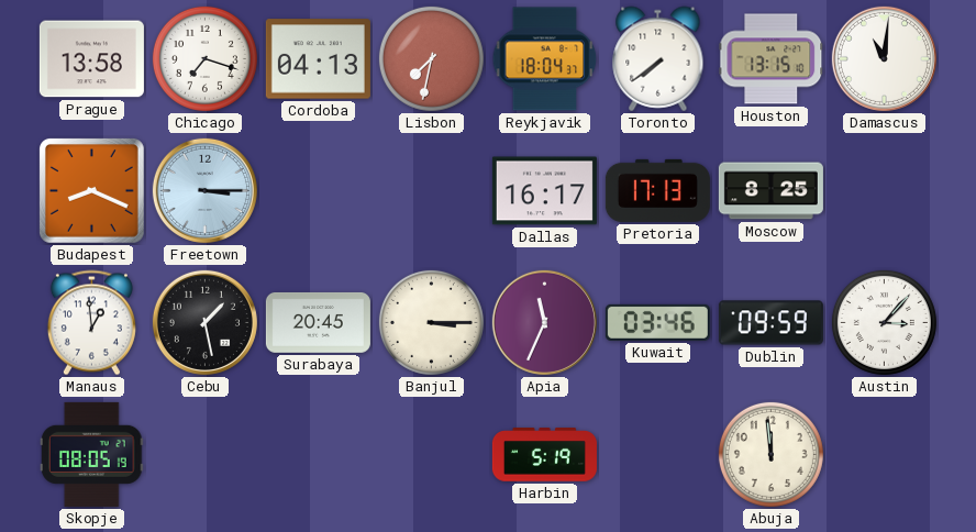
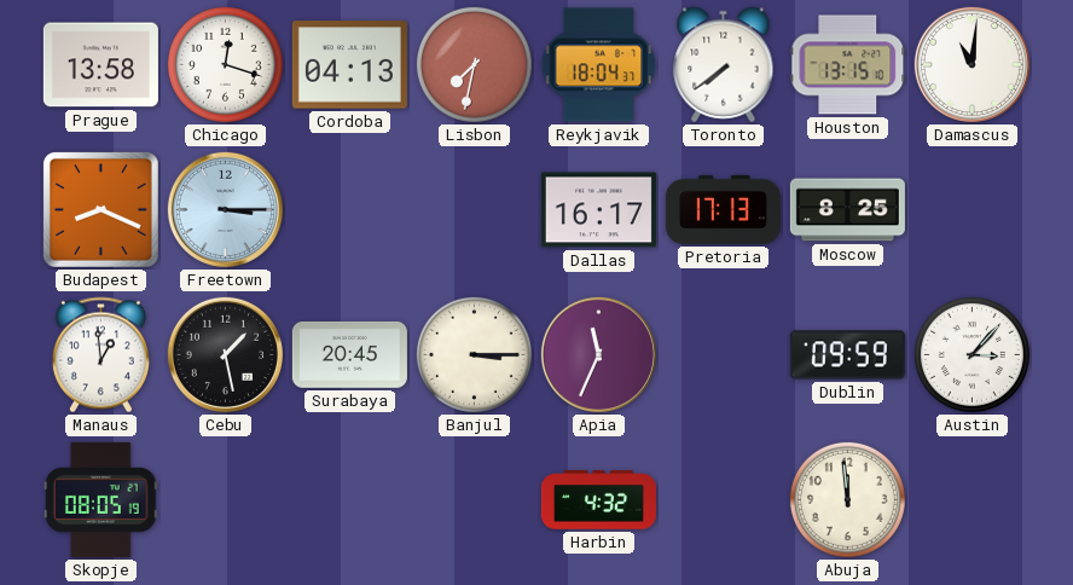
Chicago: 7:18 -> 12:18 (225, 64)
Kuwait: 03:46 -> none (657, 322)
Harbin: 5:19 -> 4:32 (598, 500)
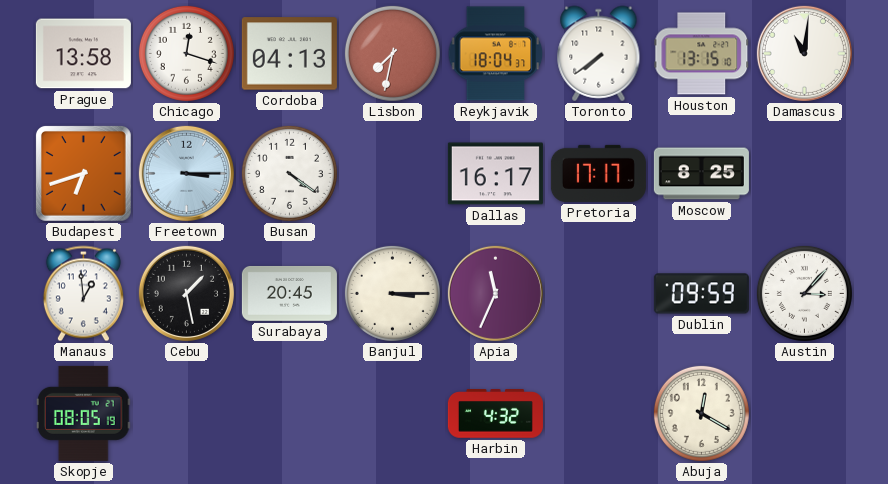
Budapest: 8:19 -> 6:42 (83, 173)
Busan: none -> 4:21 (289, 173)
Pretoria: 17:13 -> 17:17 (598, 173)
Abuja: 11:59 -> 12:20 (701, 413)
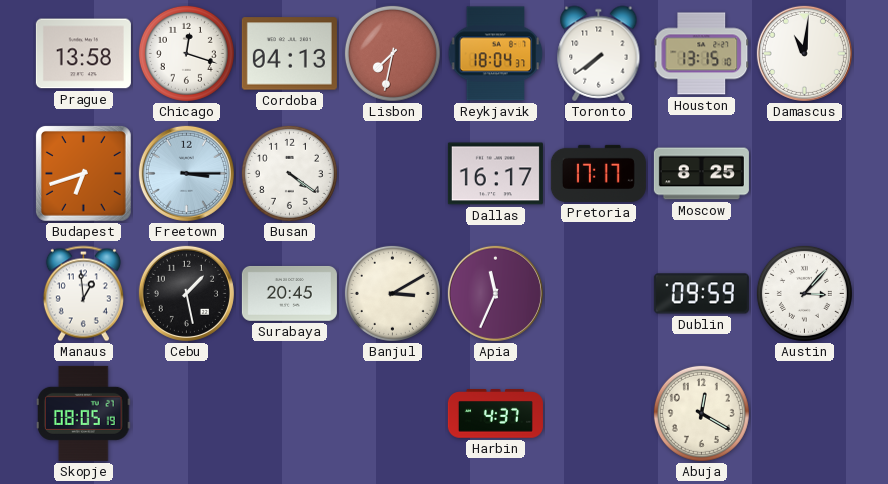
Banjul: 3:15 -> 3:10 (392, 293)
Harbin: 4:32 -> 4:37 (495, 414)
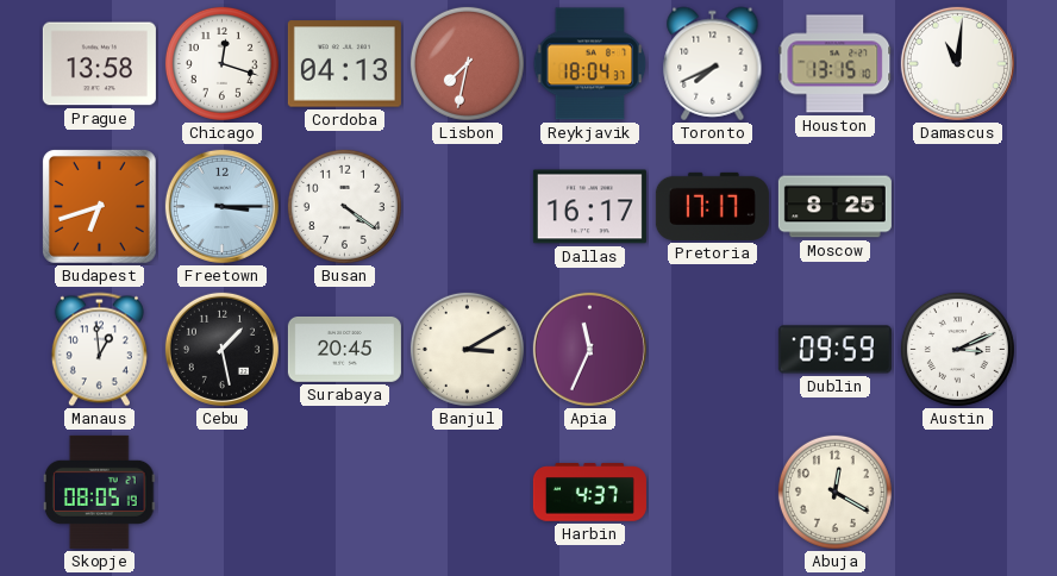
Toronto: 7:39 -> 7:41 (713, 64)
Austin: 3:07 -> 3:11 (957, 349)
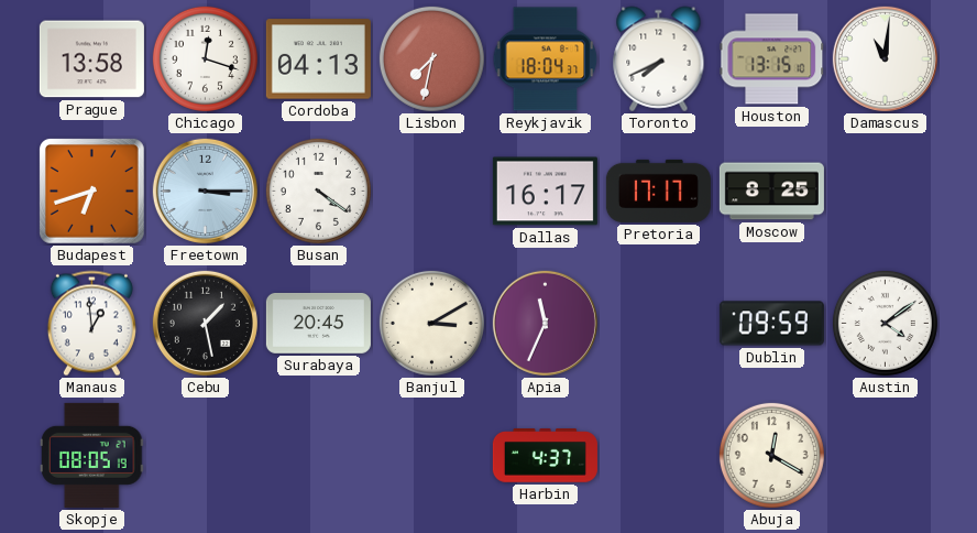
Austin: 3:11 -> 4:09 (885, 323)
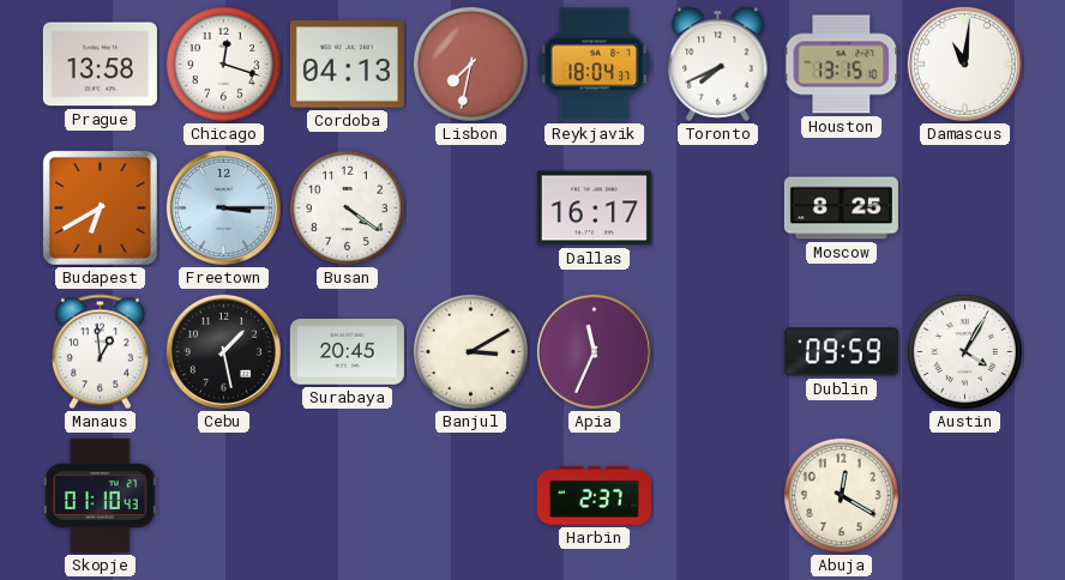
Budapest: 6:42 -> 6:40 (100, 207)
Pretoria: 17:17 -> none (658, 191)
Austin: 4:09 -> 4:05 (964, 351)
Skopje: 08:05 -> 01:10 (101, 495)
Harbin: 4:37 -> 2:37 (594, 496)
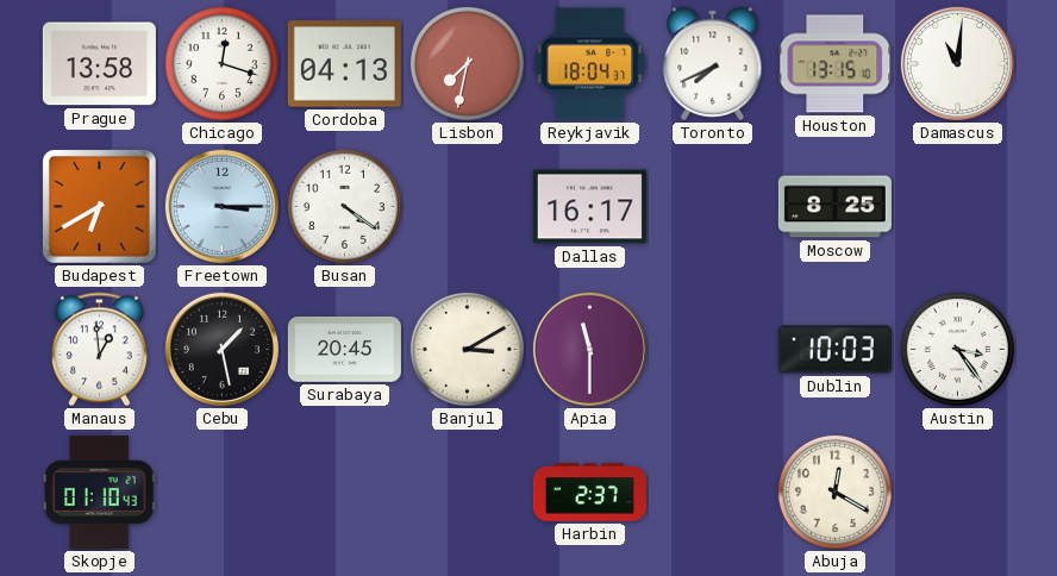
Apia: 11:34 -> 11:30 (589, 349)
Dublin: 09:59 -> 10:03 (834, 350)
Austin: 4:05 -> 3:24 (957, 349)
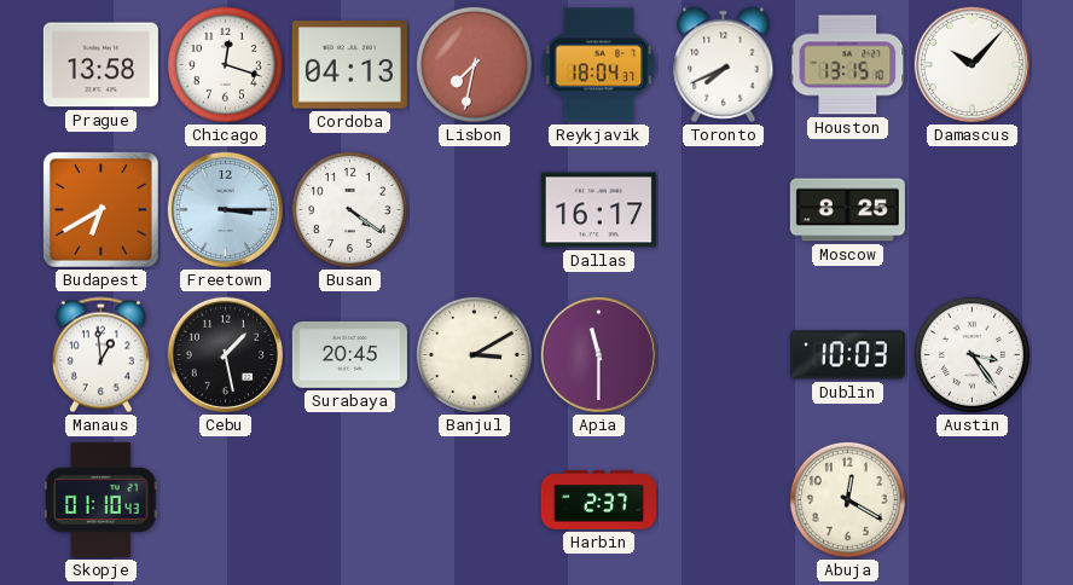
Damascus: 11:01 -> 10:07 (971, 64)
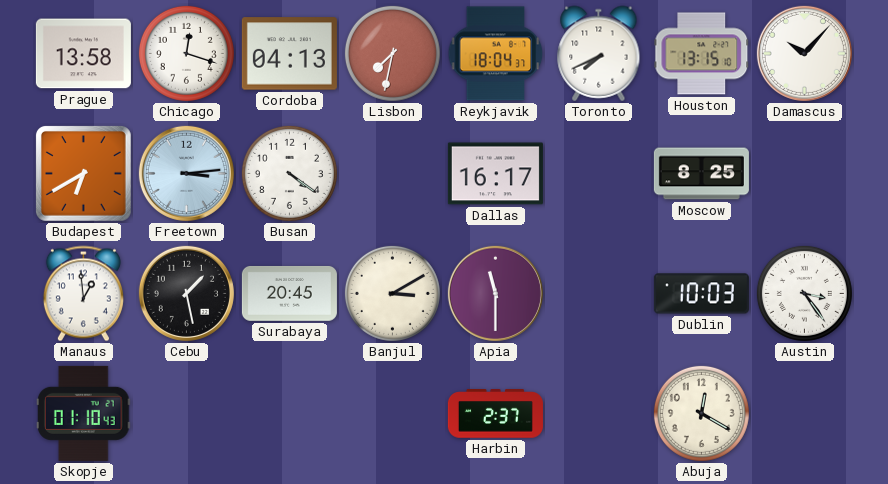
Freetown: 3:15 -> 3:14 (186, 173)
